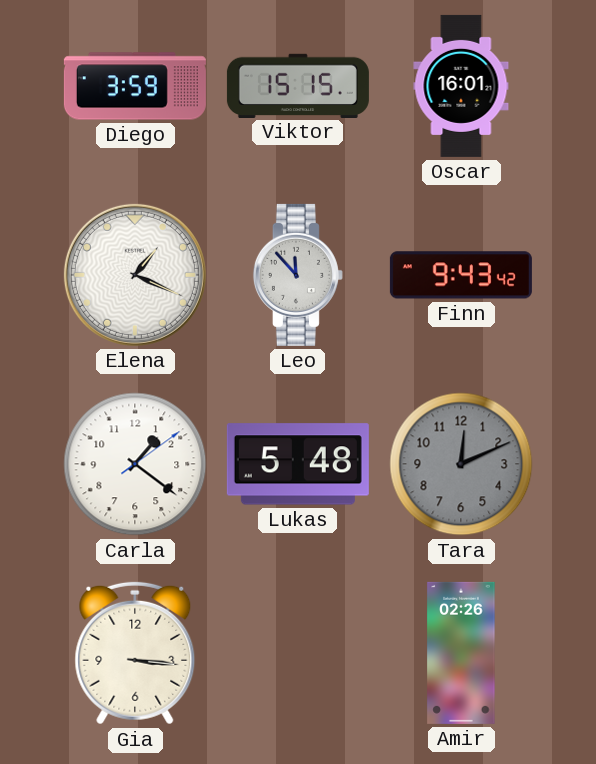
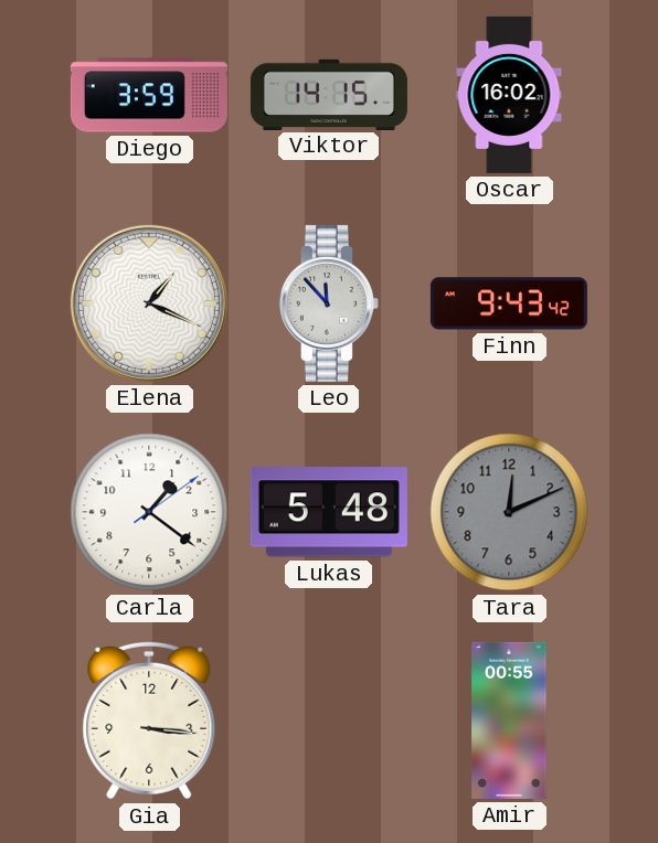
Viktor: 15:15 -> 14:15 (329, 94)
Oscar: 16:01 -> 16:02 (509, 95)
Amir: 02:26 -> 00:55 (509, 721)
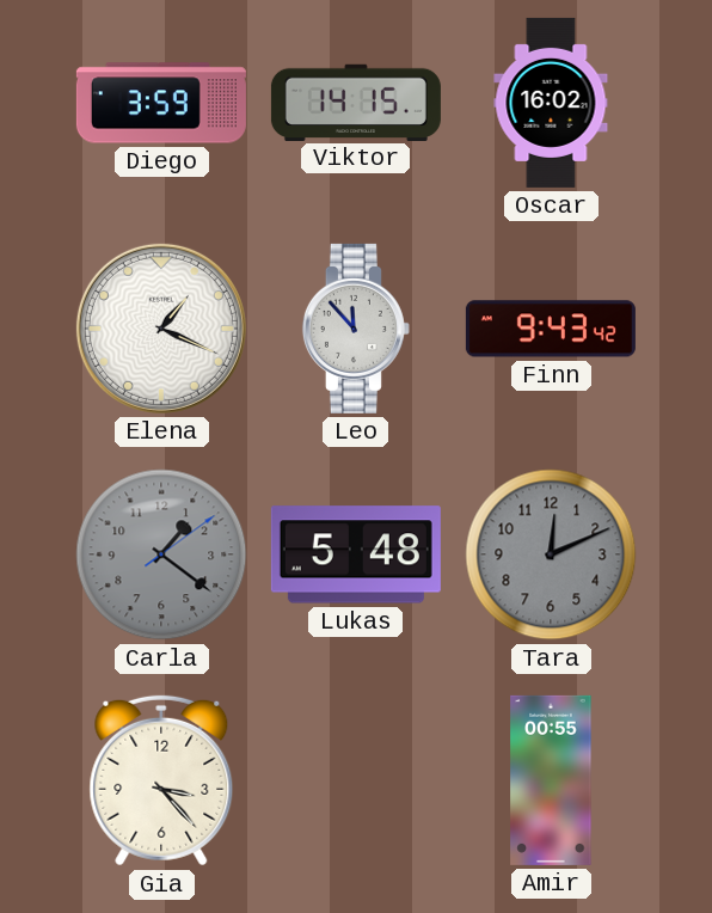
Carla dial: white -> grey (161, 554)
Gia: 3:16 -> 3:23 (161, 780)
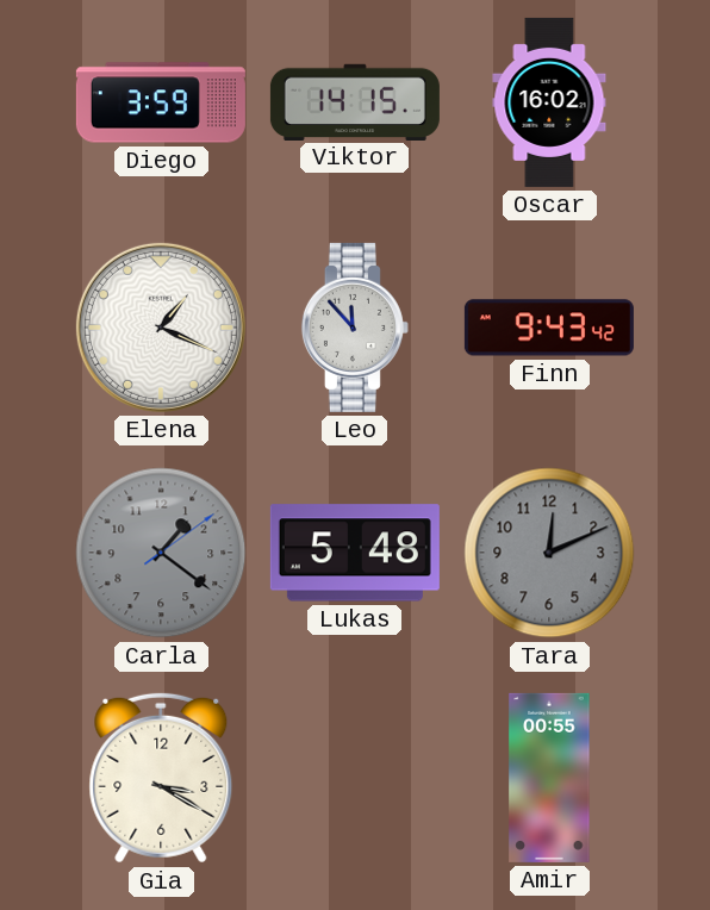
Gia: 3:23 -> 3:20 (161, 778)
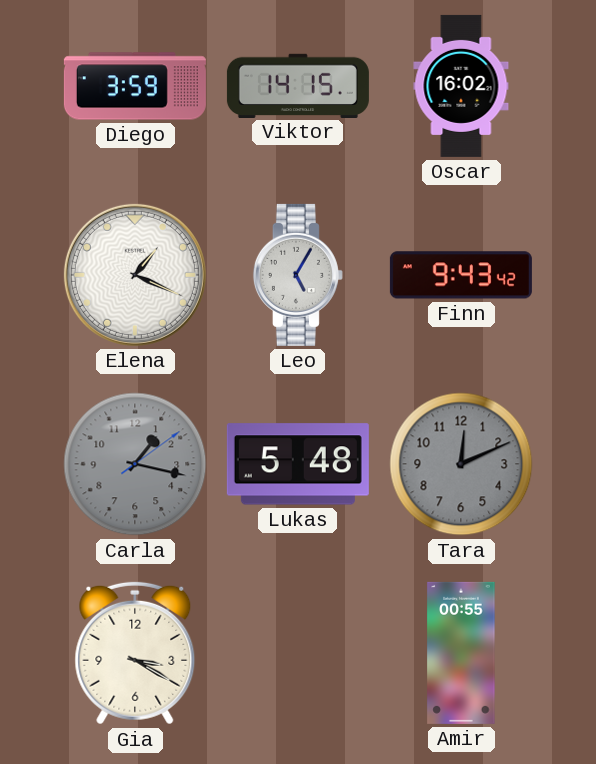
Leo: 11:53 -> 5:05 (298, 275)
Carla: 1:21 -> 1:17 (135, 464)
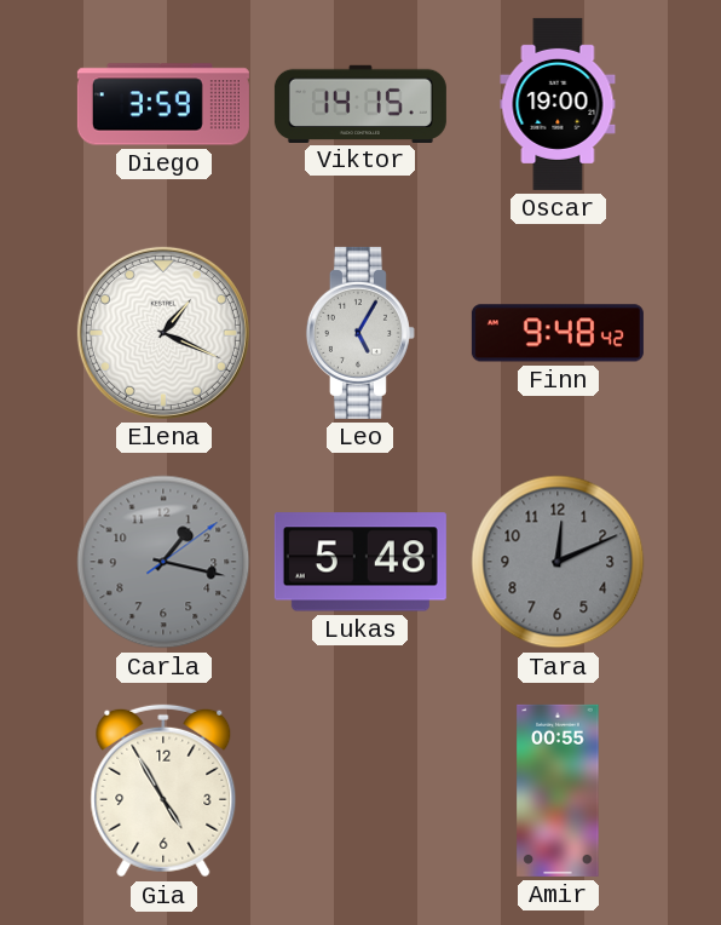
Oscar: 16:02 -> 19:00 (558, 104)
Finn: 9:43 -> 9:48 (558, 333)
Gia: 3:20 -> 4:55 (163, 791)
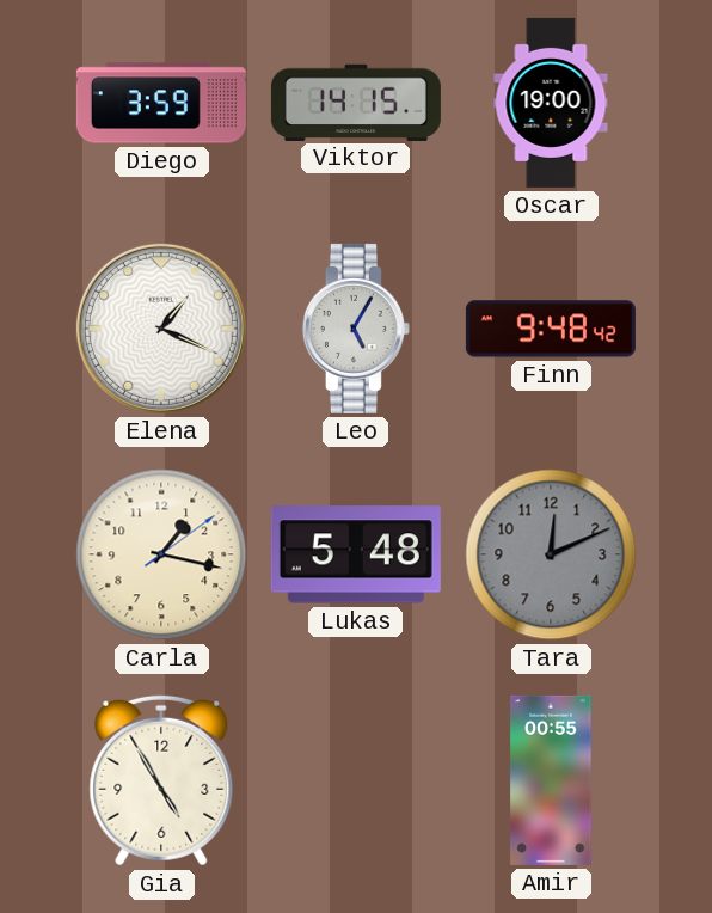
Carla dial: grey -> cream (161, 554)
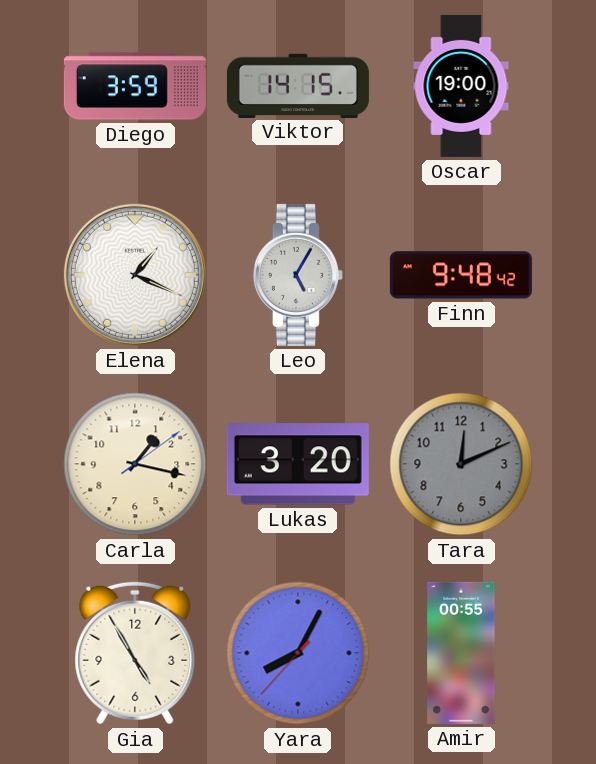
Lukas: 5:48 -> 3:20 (298, 464)
Yara: none -> 8:04 (298, 653)
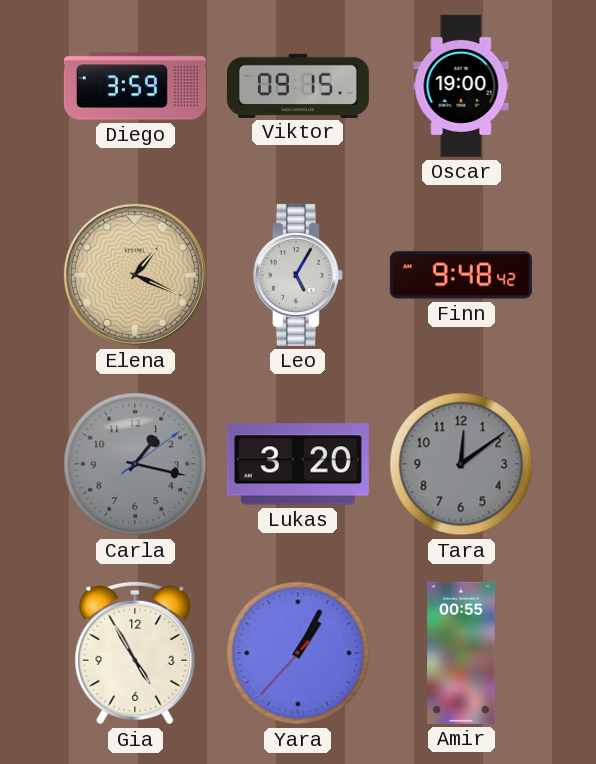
Viktor: 14:15 -> 09:15 (298, 85)
Elena dial: white -> champagne (135, 275)
Carla dial: cream -> grey (135, 464)
Tara: 12:11 -> 12:09 (461, 464)
Yara: 8:04 -> 1:04 (298, 653)
